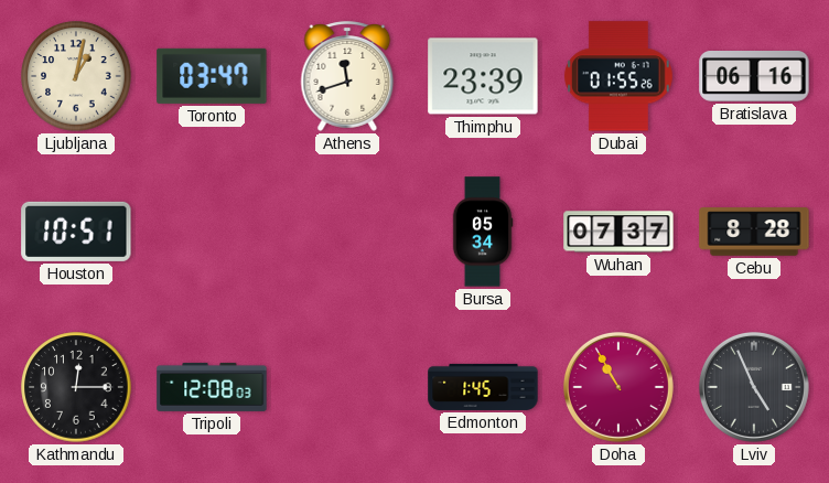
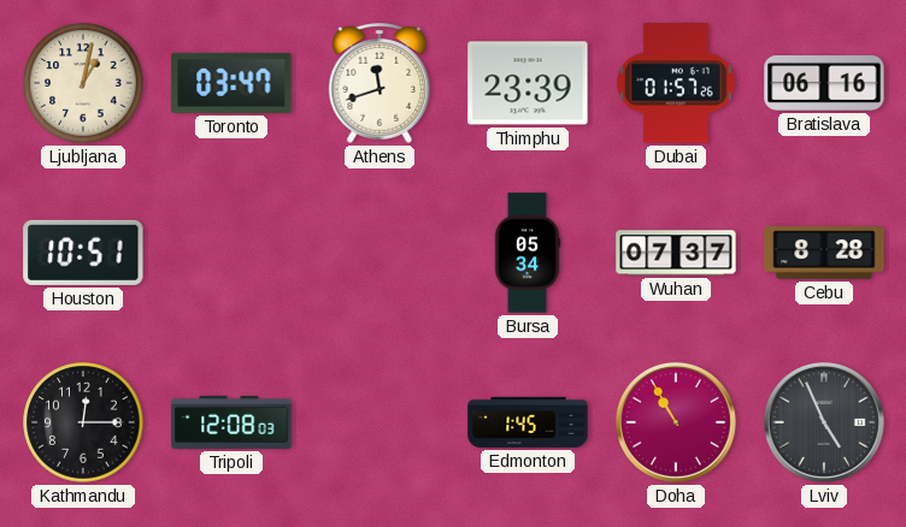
Dubai: 01:55 -> 01:57 (676, 83)
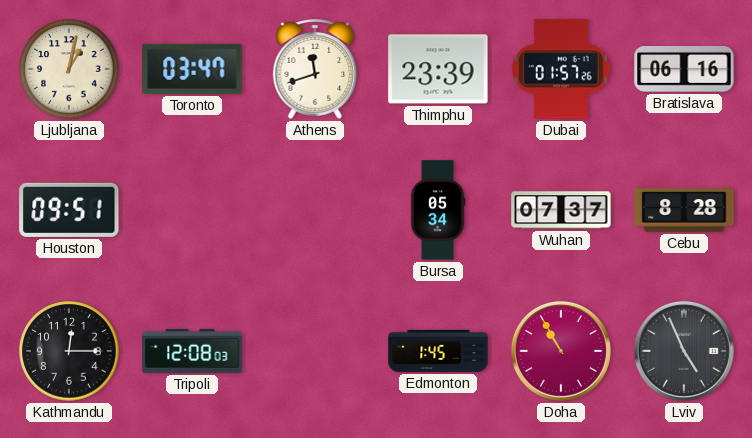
Houston: 10:51 -> 09:51 (69, 210)
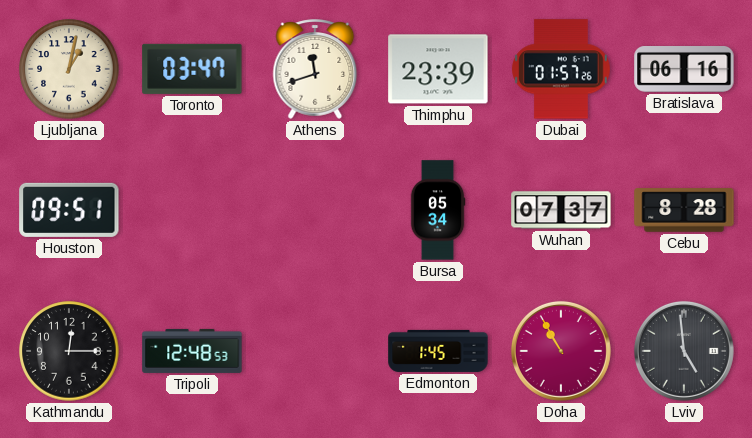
Tripoli: 12:08 -> 12:48 (192, 351)
Lviv: 4:56 -> 4:59 (684, 351)
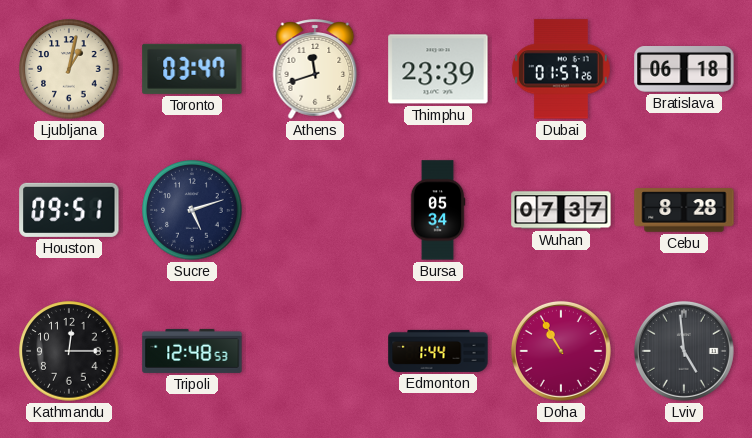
Bratislava: 06:16 -> 06:18 (684, 70)
Sucre: none -> 5:12 (192, 210)
Edmonton: 1:45 -> 1:44 (438, 351)
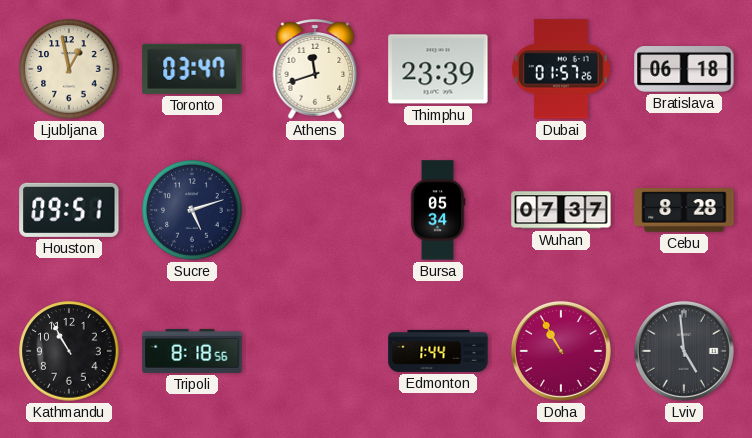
Ljubljana: 1:02 -> 12:58 (69, 69)
Kathmandu: 12:15 -> 10:55 (69, 351)
Tripoli: 12:48 -> 8:18 (192, 351)
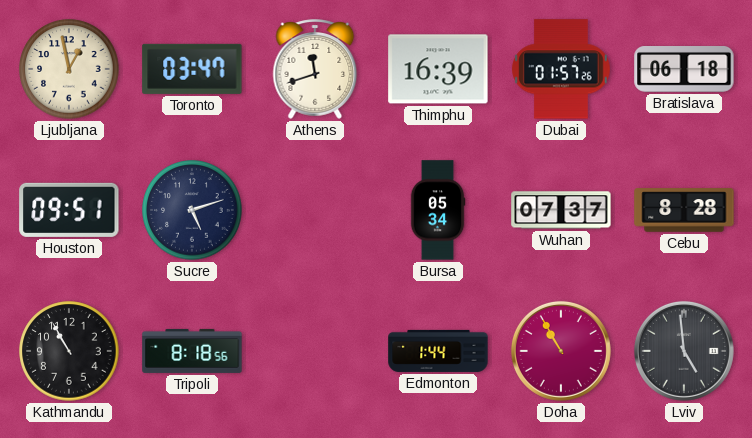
Thimphu: 23:39 -> 16:39 (438, 69)
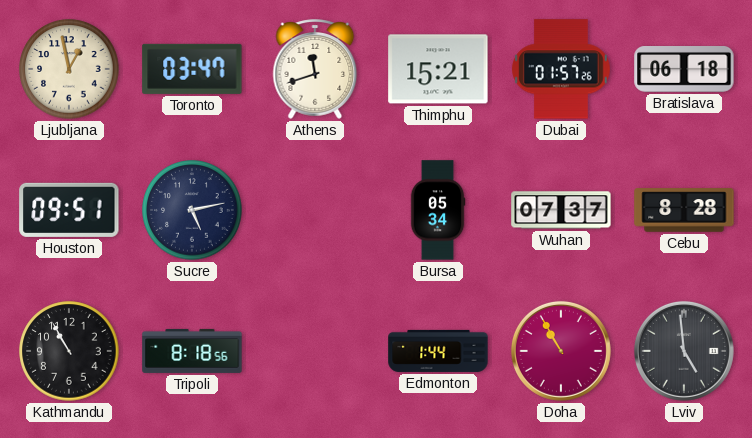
Thimphu: 16:39 -> 15:21 (438, 69)
Sucre: 5:12 -> 5:13 (192, 210)
